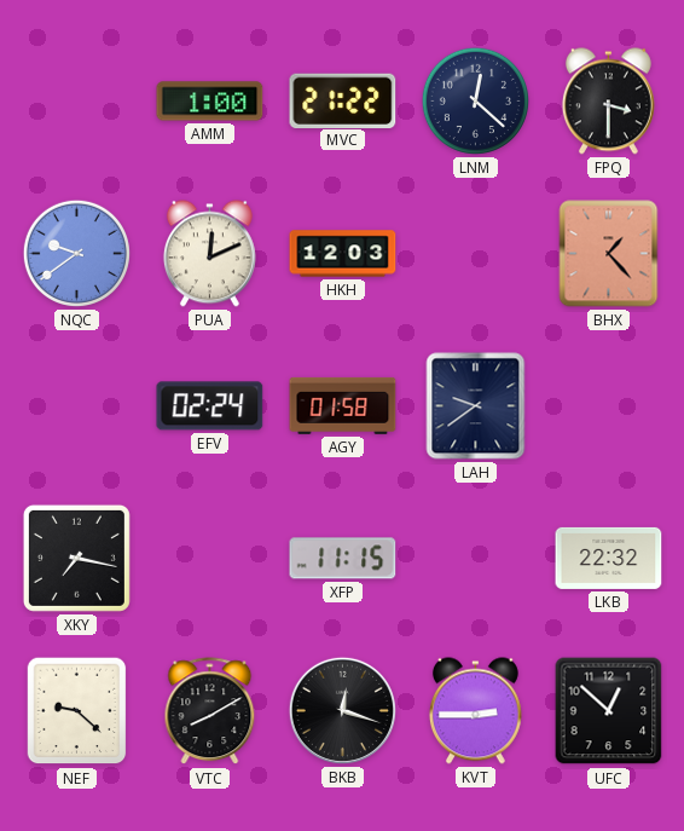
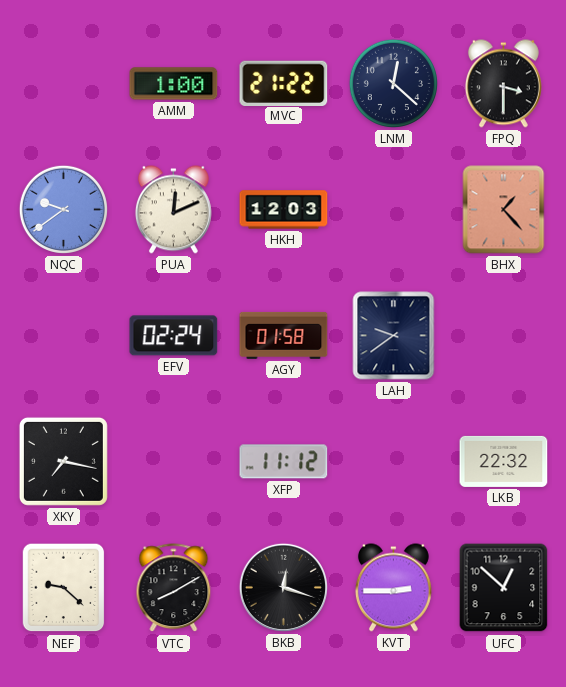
XFP: 11:15 -> 11:12 (284, 462)
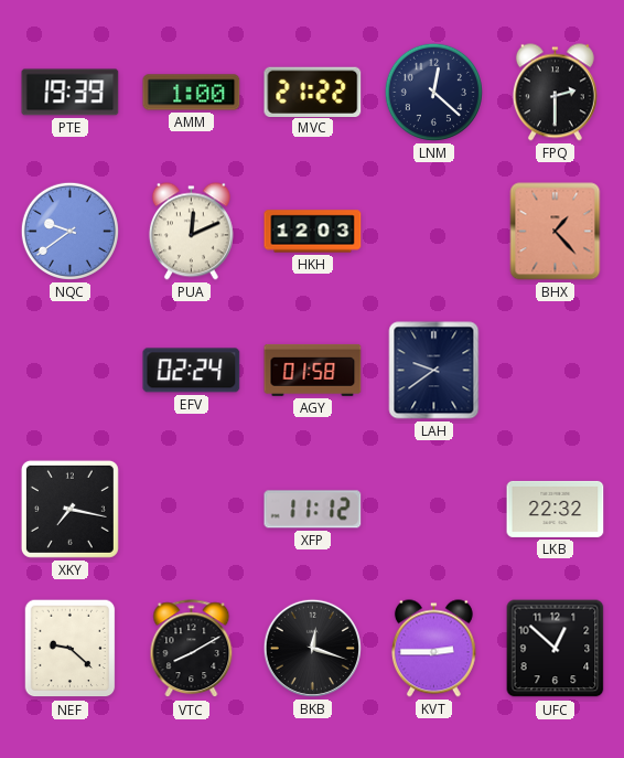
PTE: none -> 19:39 (71, 93)
FPQ: 3:30 -> 2:30 (555, 93)
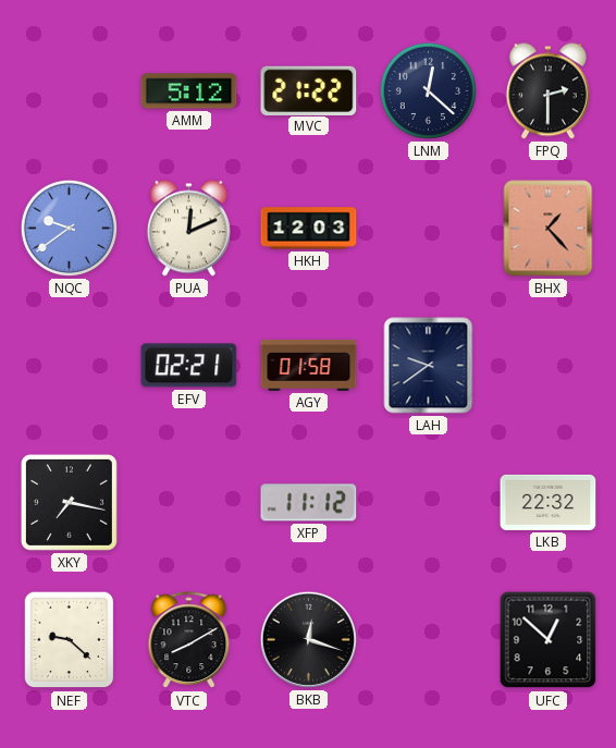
PTE: 19:39 -> none (71, 93)
AMM: 1:00 -> 5:12 (189, 91)
EFV: 02:24 -> 02:21 (189, 366)
KVT: 2:45 -> none (433, 649)
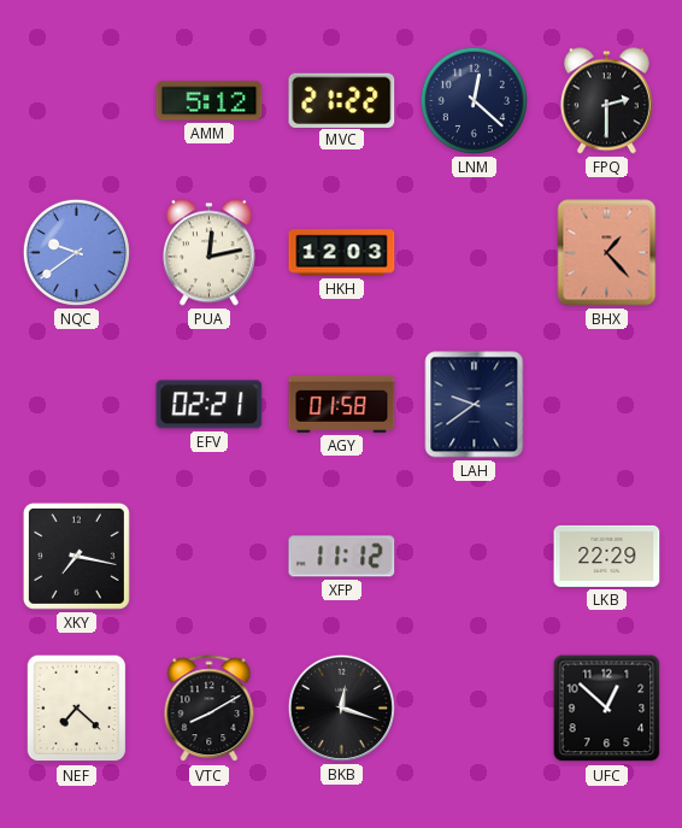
PUA: 12:11 -> 12:13 (208, 253)
LKB: 22:32 -> 22:29 (607, 556)
NEF: 9:22 -> 7:22 (77, 709)
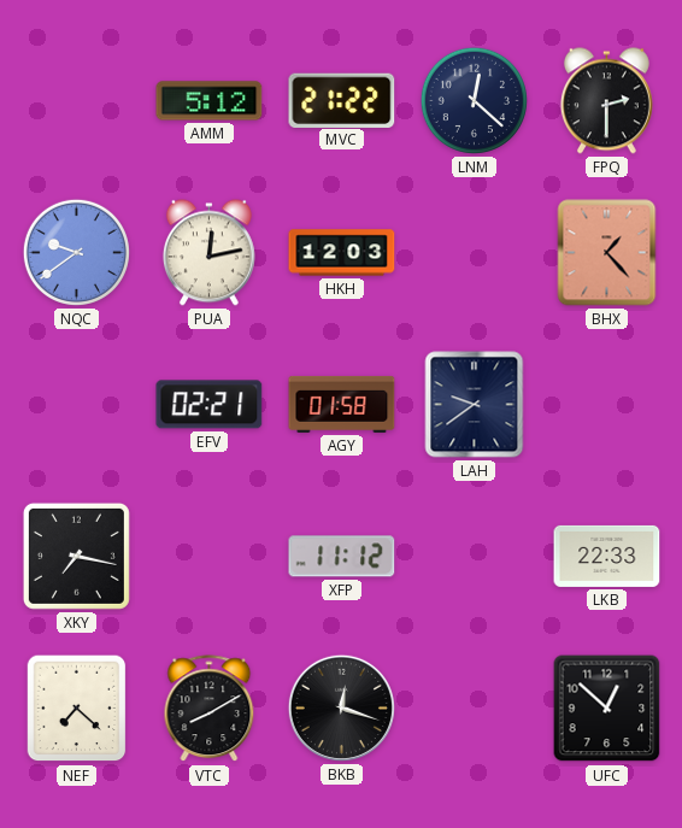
LKB: 22:29 -> 22:33 (607, 556)
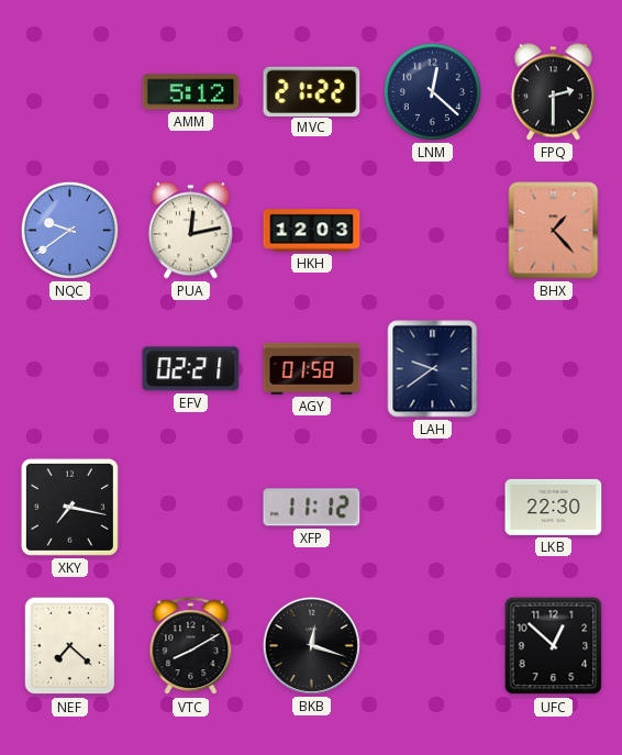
LKB: 22:33 -> 22:30 (554, 507)
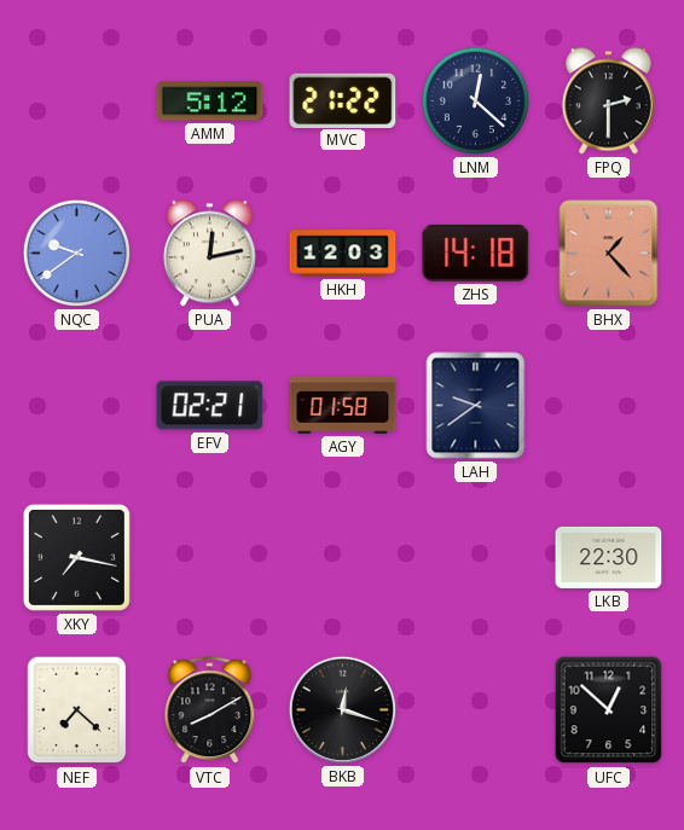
ZHS: none -> 14:18 (476, 253)
XFP: 11:12 -> none (312, 508)
